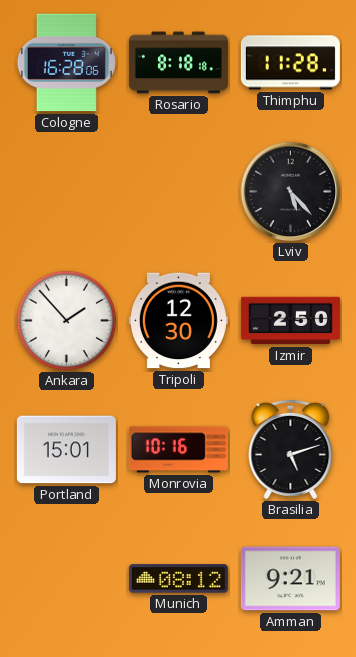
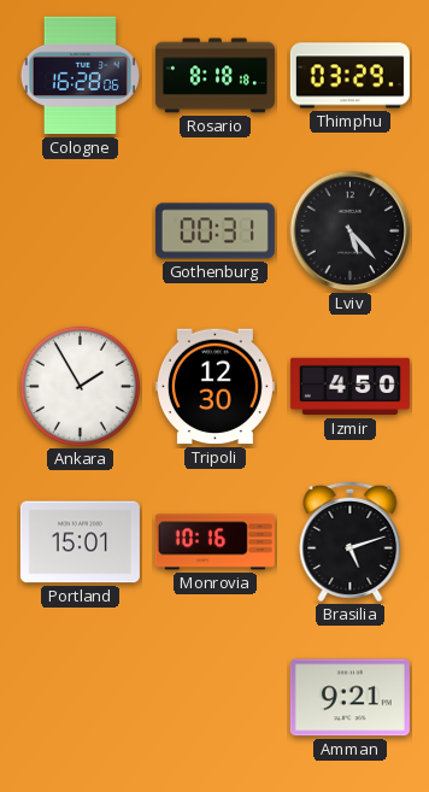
Thimphu: 11:28 -> 03:29 (349, 76)
Gothenburg: none -> 00:31 (214, 231)
Ankara: 1:53 -> 1:55 (80, 386)
Izmir: 2:50 -> 4:50 (349, 387)
Munich: 08:12 -> none (178, 579)
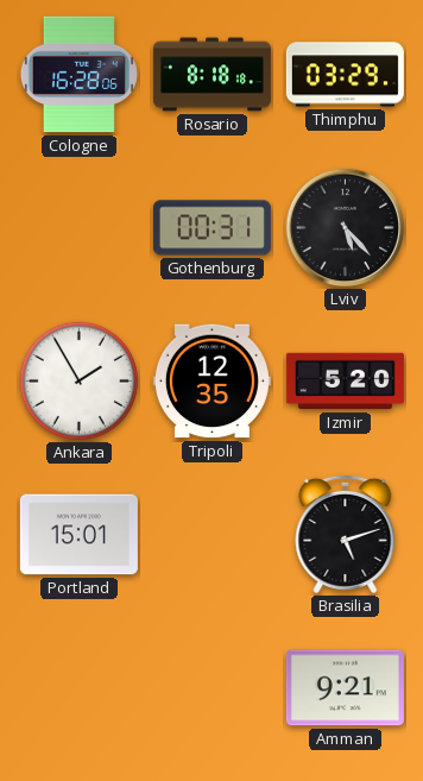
Tripoli: 12:30 -> 12:35 (211, 382)
Izmir: 4:50 -> 5:20 (345, 382)
Monrovia: 10:16 -> none (214, 542)
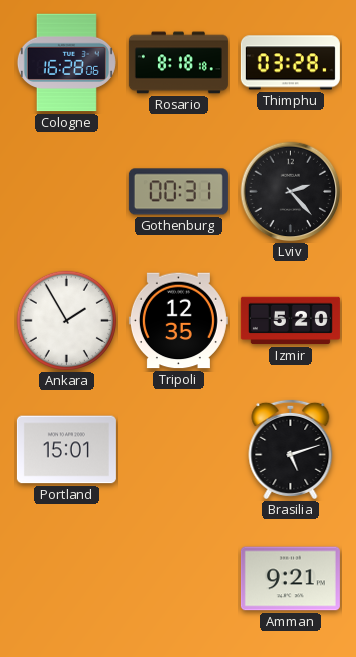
Thimphu: 03:29 -> 03:28 (290, 63)
Lviv: 5:23 -> 2:23 (291, 192)
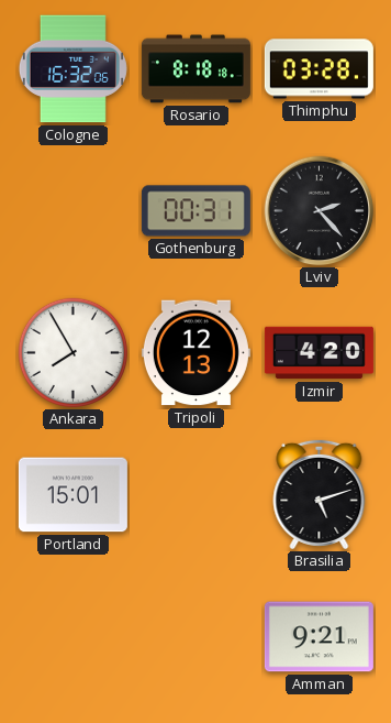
Cologne: 16:28 -> 16:32 (72, 69)
Ankara: 1:55 -> 7:55 (72, 352)
Tripoli: 12:35 -> 12:13 (195, 353)
Izmir: 5:20 -> 4:20 (319, 353)
